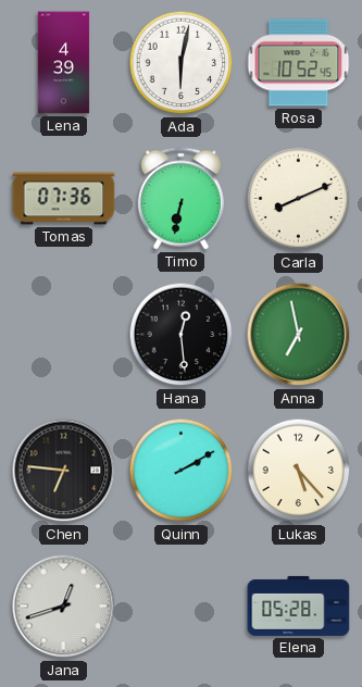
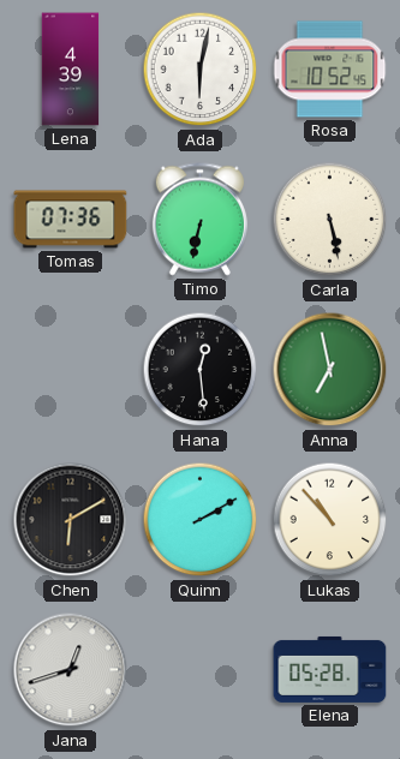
Carla: 8:11 -> 5:28 (330, 220)
Chen: 6:46 -> 6:10 (71, 520)
Lukas: 5:23 -> 10:53 (330, 520)
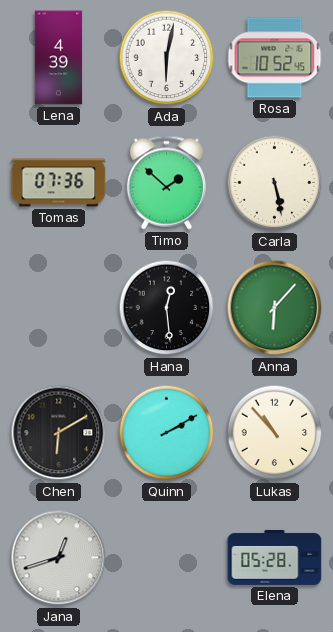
Timo: 6:32 -> 1:52 (166, 183)
Anna: 6:58 -> 6:07 (275, 308)
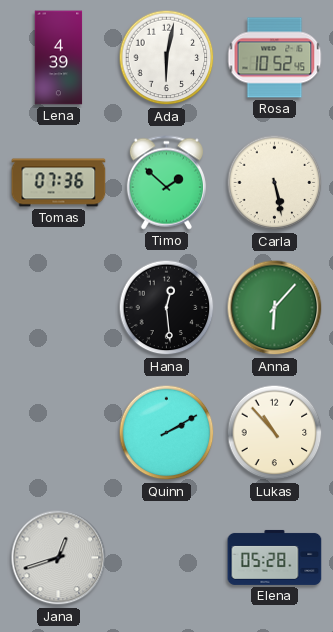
Chen: 6:10 -> none (59, 433)
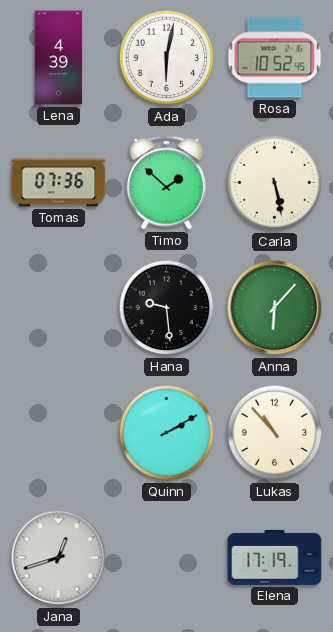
Hana: 12:29 -> 9:29 (167, 308)
Elena: 05:28 -> 17:19 (275, 557)
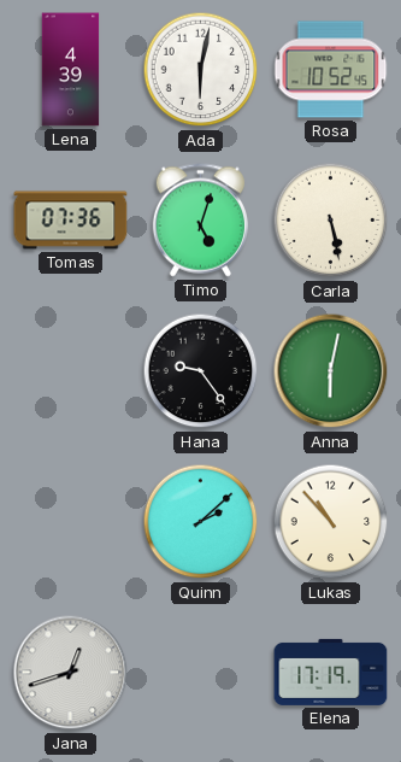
Timo: 1:52 -> 5:03 (200, 221)
Hana: 9:29 -> 9:24 (201, 371)
Anna: 6:07 -> 6:02 (331, 371)
Quinn: 2:10 -> 2:08 (201, 522)
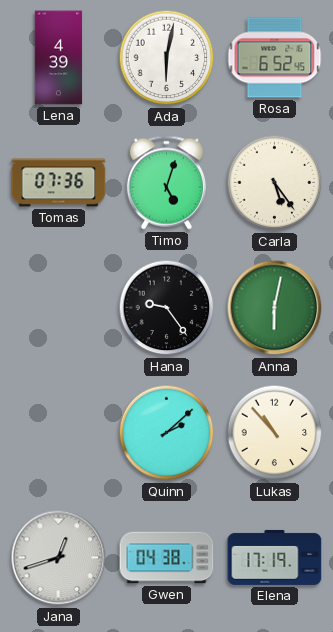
Rosa: 10:52 -> 6:52 (275, 58)
Carla: 5:28 -> 5:24 (275, 183)
Gwen: none -> 04:38 (167, 558)
